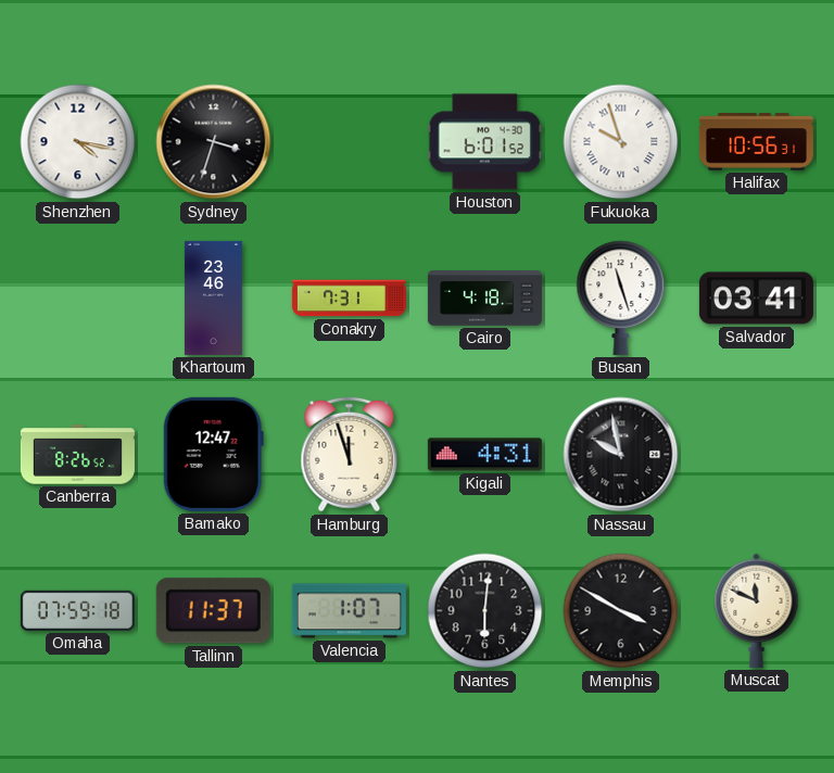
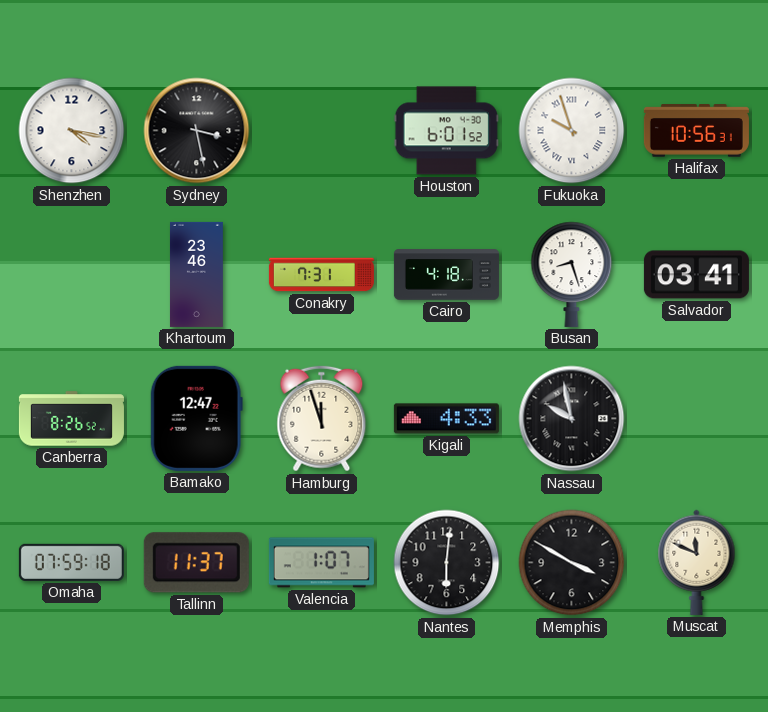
Sydney: 3:33 -> 3:28 (197, 131)
Busan: 11:27 -> 8:27 (572, 274)
Kigali: 4:31 -> 4:33 (446, 419)
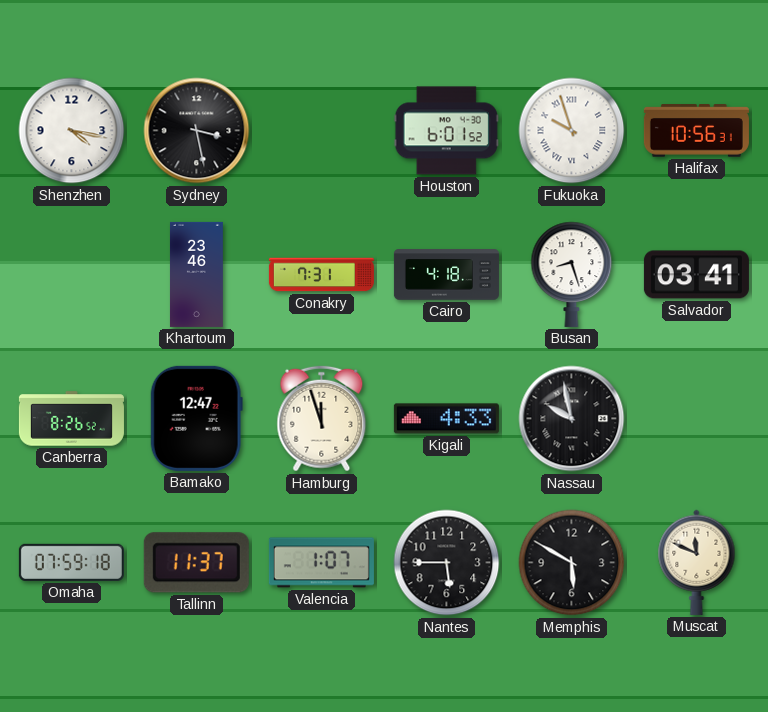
Nantes: 6:01 -> 5:45 (447, 563)
Memphis: 3:50 -> 5:50 (572, 563)
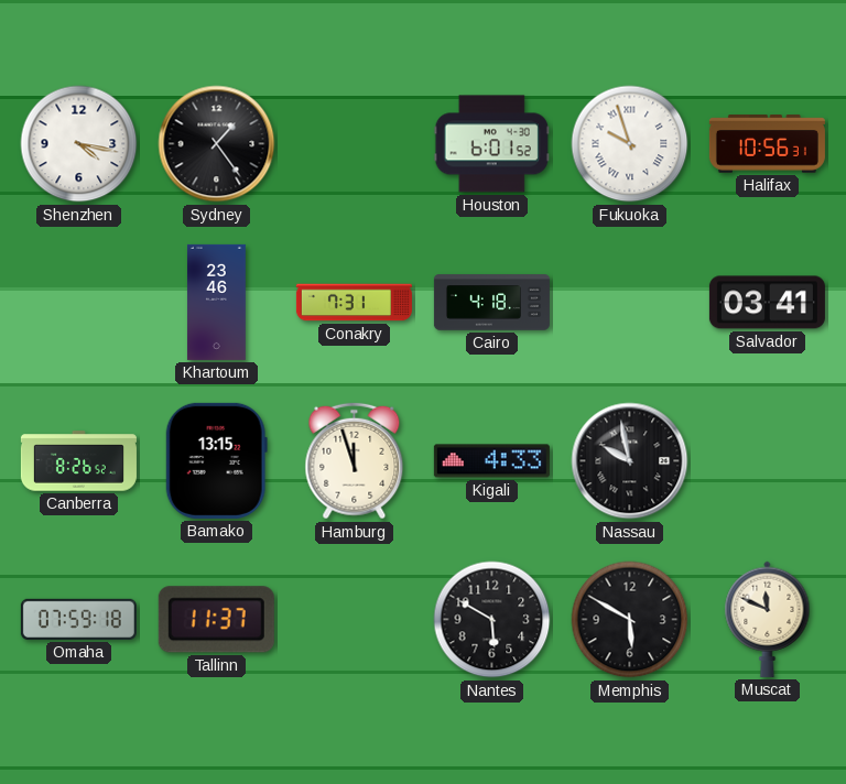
Sydney: 3:28 -> 1:24 (217, 144)
Busan: 8:27 -> none (572, 274)
Bamako: 12:47 -> 13:15 (216, 460)
Valencia: 1:07 -> none (321, 563)
Nantes: 5:45 -> 5:50 (492, 620)
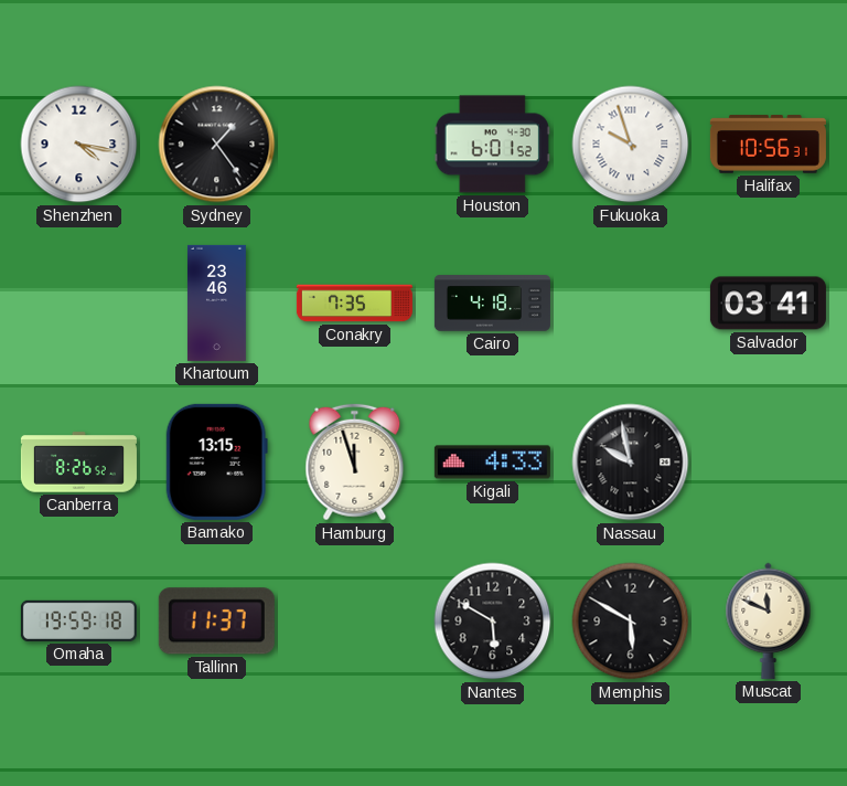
Conakry: 7:31 -> 7:35 (354, 304)
Omaha: 07:59 -> 19:59 (78, 620)
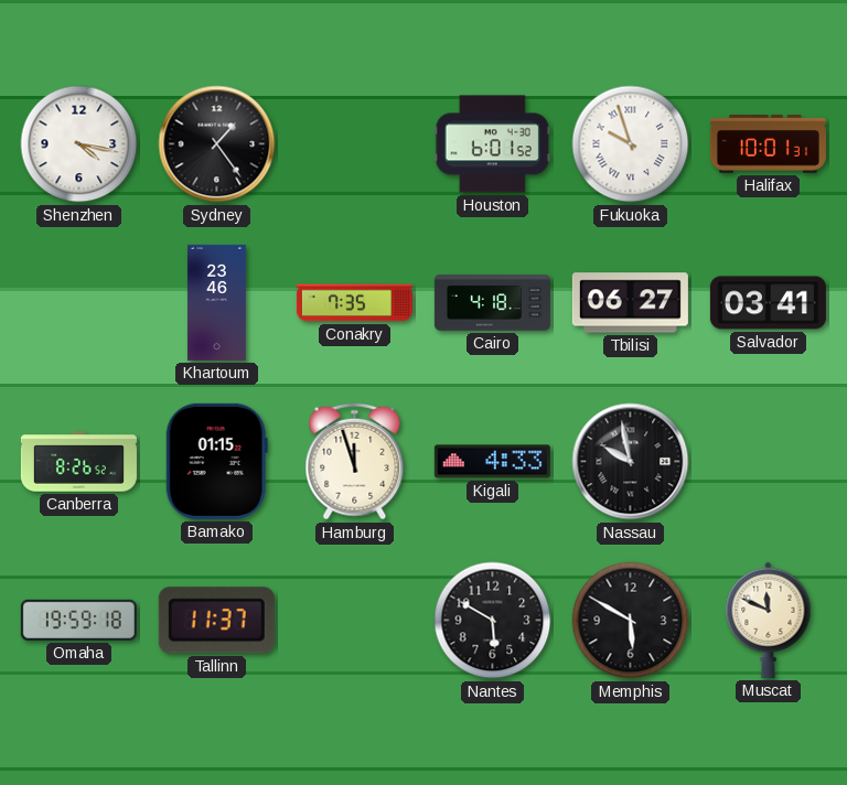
Halifax: 10:56 -> 10:01 (768, 144)
Tbilisi: none -> 06:27 (630, 303)
Bamako: 13:15 -> 01:15 (216, 461)
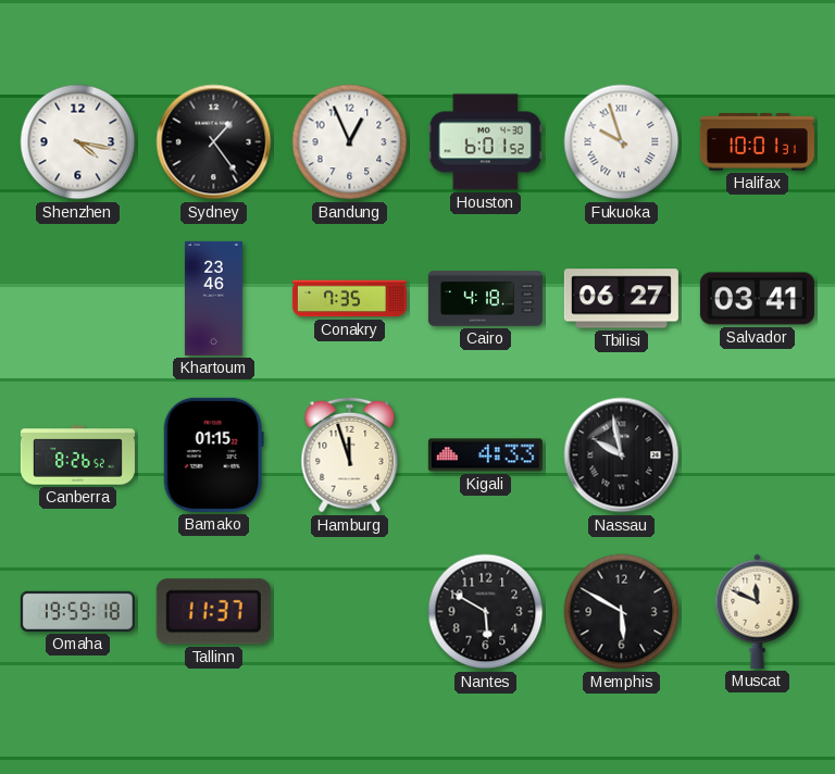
Bandung: none -> 12:56 (350, 142)
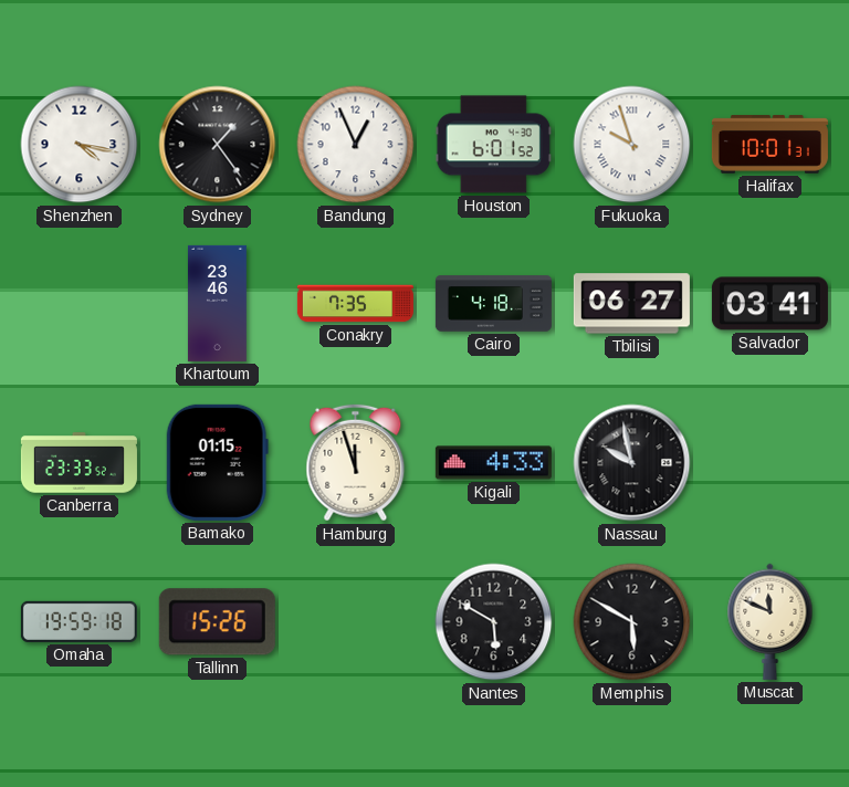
Canberra: 8:26 -> 23:33 (78, 463)
Tallinn: 11:37 -> 15:26 (217, 622)
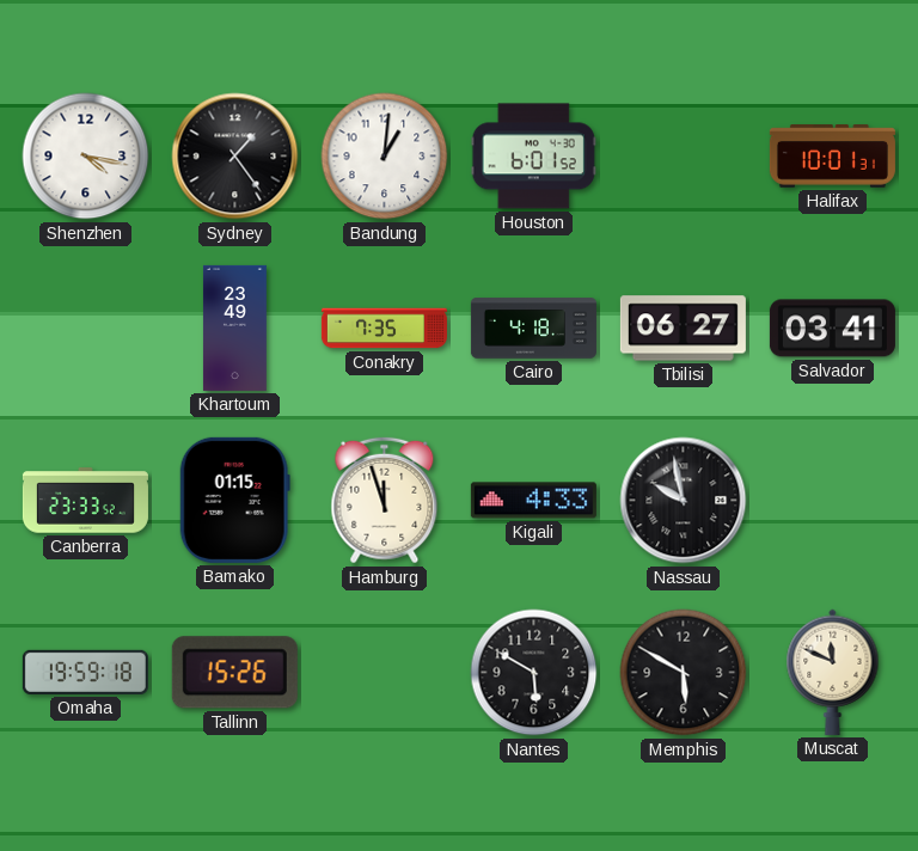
Bandung: 12:56 -> 1:01 (385, 157)
Fukuoka: 9:57 -> none (632, 145)
Khartoum: 23:46 -> 23:49 (235, 327)
